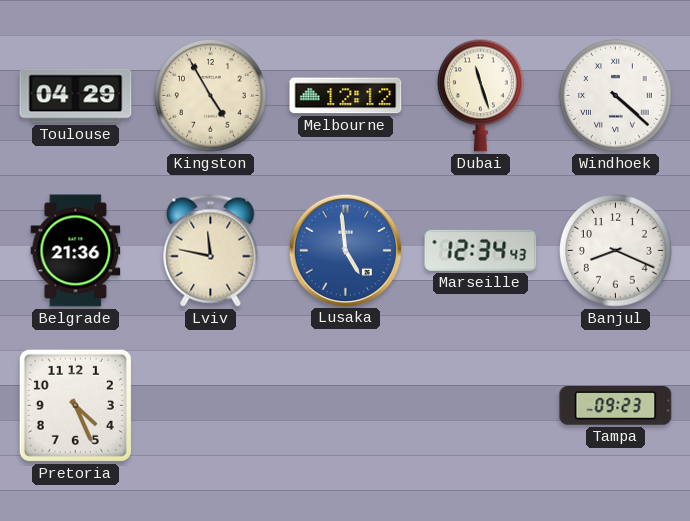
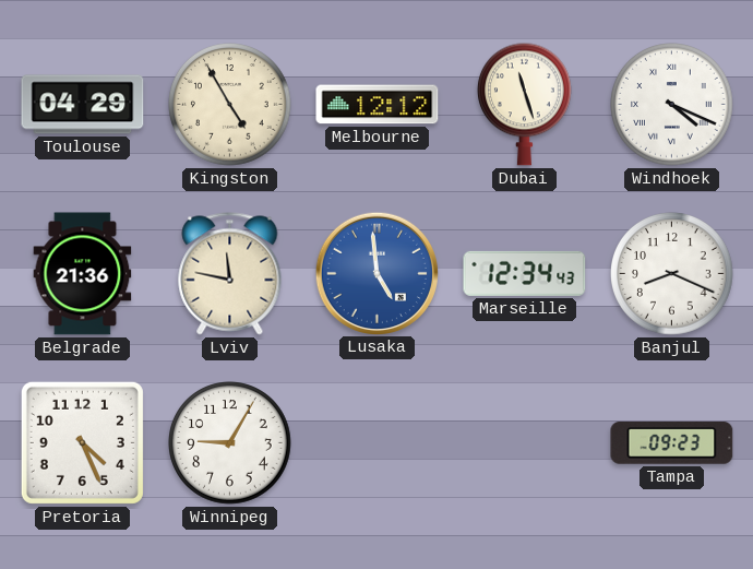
Windhoek: 4:22 -> 4:19 (672, 105)
Winnipeg: none -> 9:05 (230, 443)
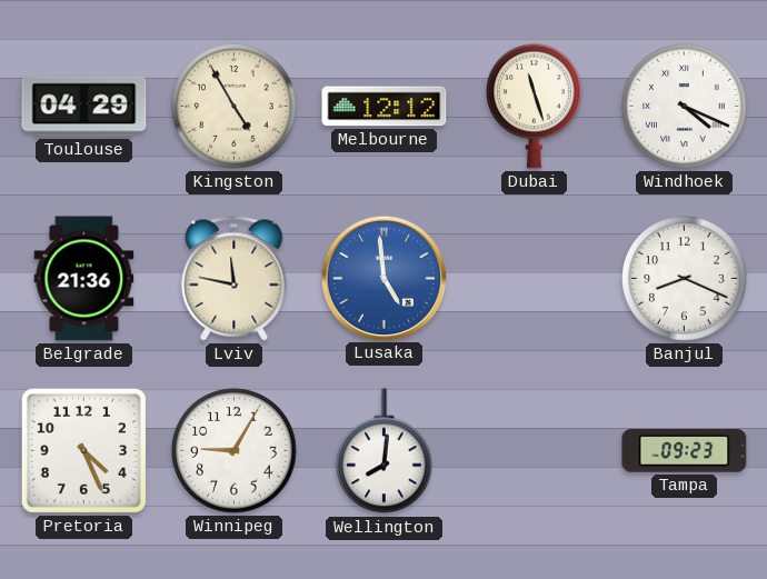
Marseille: 12:34 -> none (525, 273)
Wellington: none -> 8:01 (384, 451)
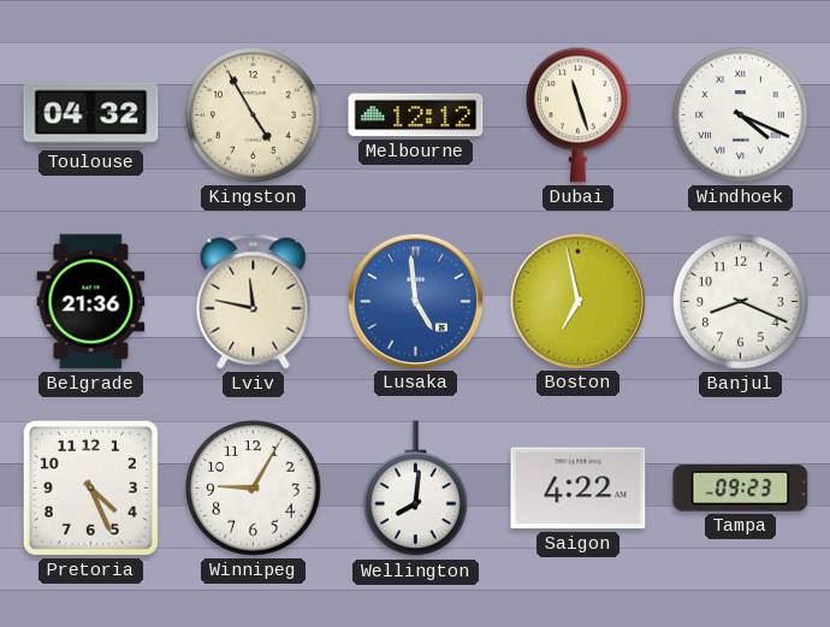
Toulouse: 04:29 -> 04:32 (91, 116)
Boston: none -> 6:58 (577, 301)
Saigon: none -> 4:22 (579, 489)
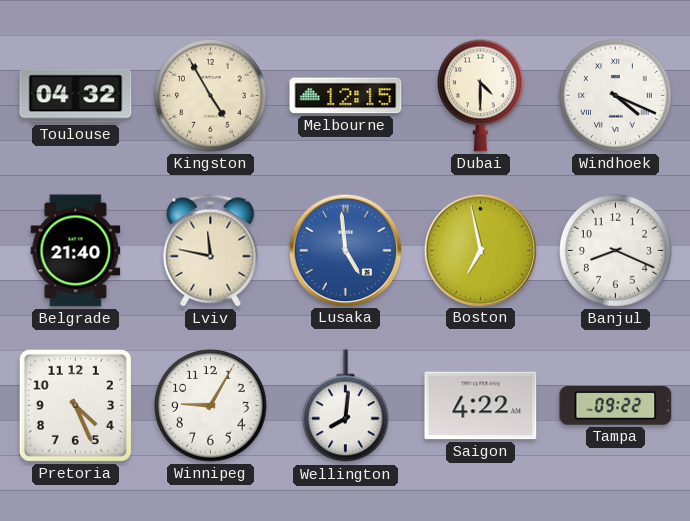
Melbourne: 12:12 -> 12:15 (346, 96)
Dubai: 11:27 -> 4:30 (480, 95)
Belgrade: 21:36 -> 21:40 (76, 251)
Tampa: 09:23 -> 09:22 (616, 406)
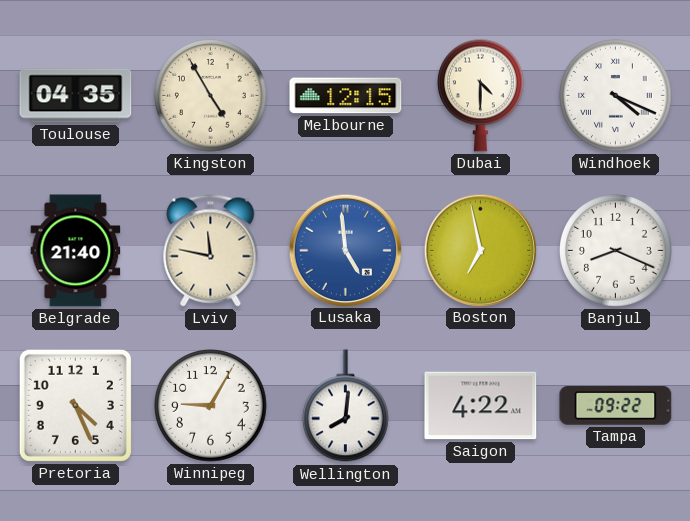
Toulouse: 04:32 -> 04:35 (76, 96)
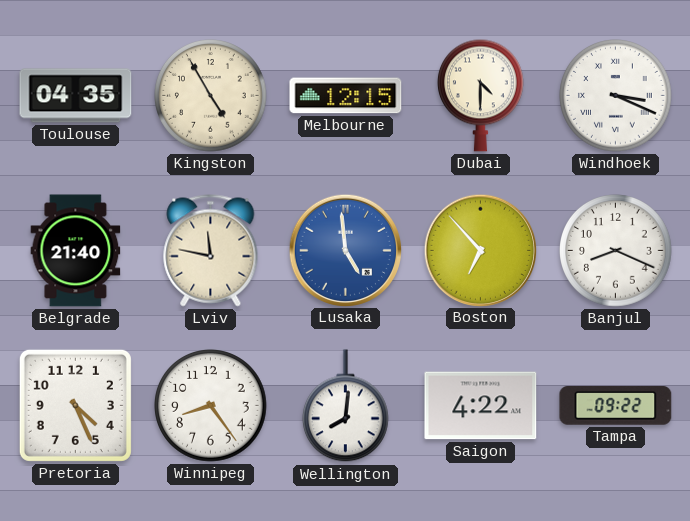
Windhoek: 4:19 -> 3:19 (616, 96)
Boston: 6:58 -> 6:53 (480, 250)
Winnipeg: 9:05 -> 8:24 (211, 406)
